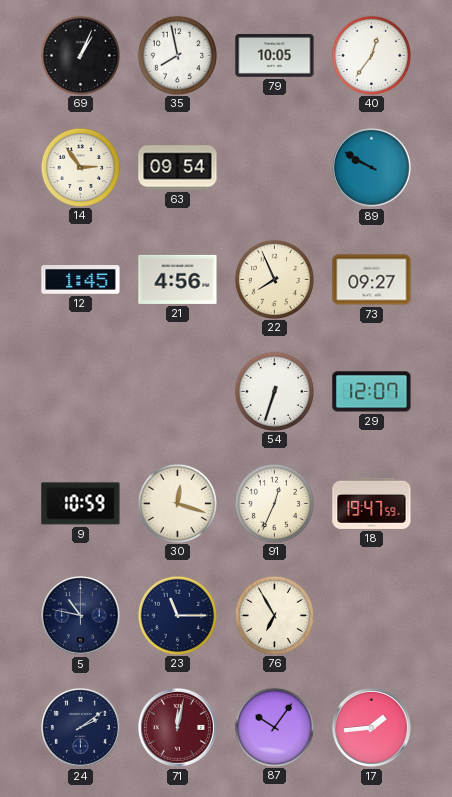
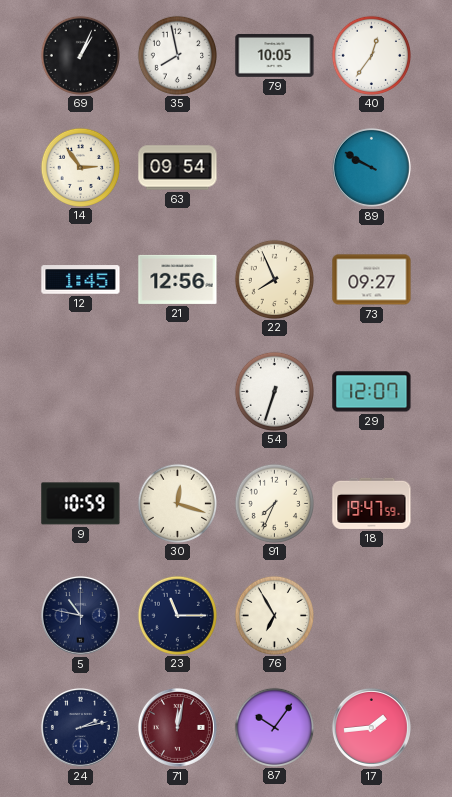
21: 4:56 -> 12:56 (178, 279)
91: 12:34 -> 7:34 (274, 503)
24: 2:09 -> 2:13 (80, 727)
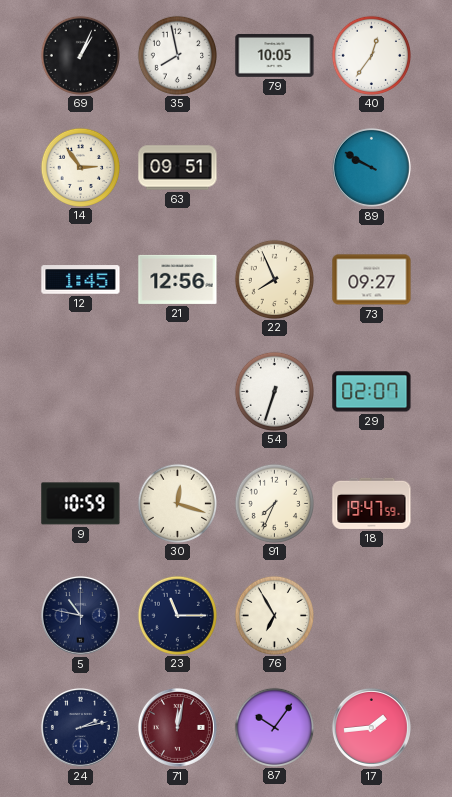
63: 09:54 -> 09:51 (178, 168)
29: 12:07 -> 02:07 (372, 392)
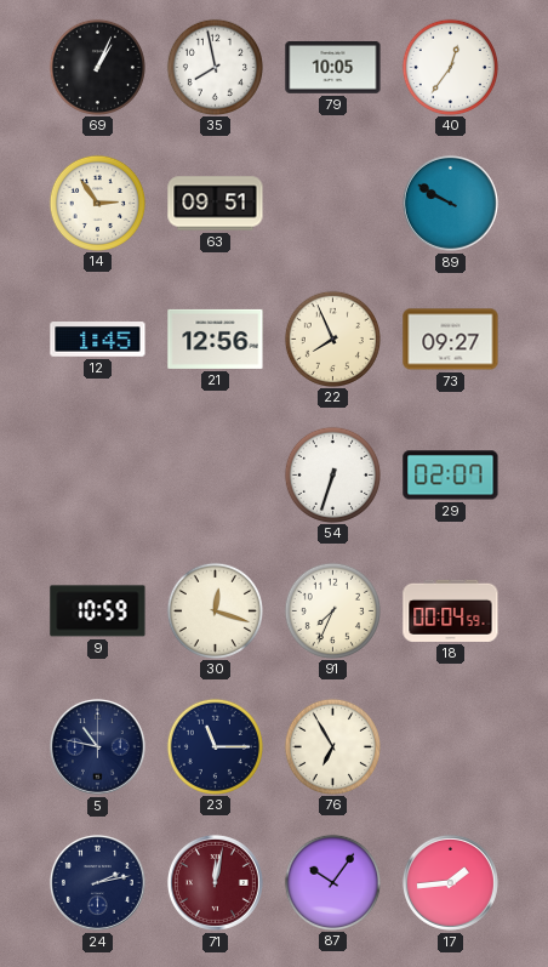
18: 19:47 -> 00:04 (451, 610)
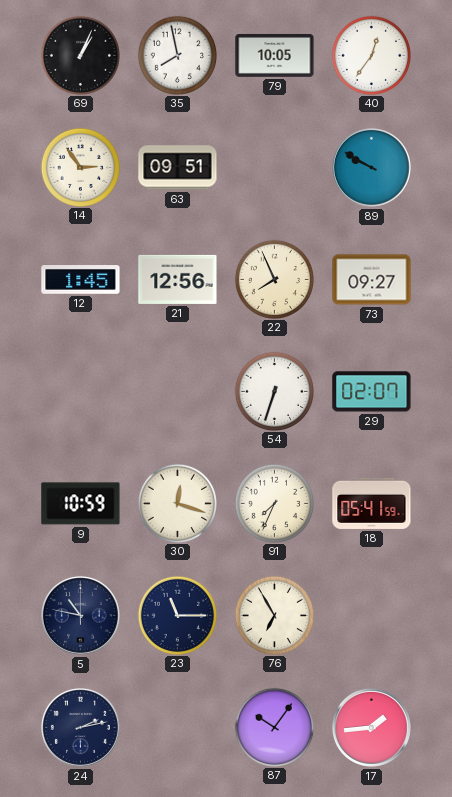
18: 00:04 -> 05:41 (372, 503)
71: 12:02 -> none (215, 882)
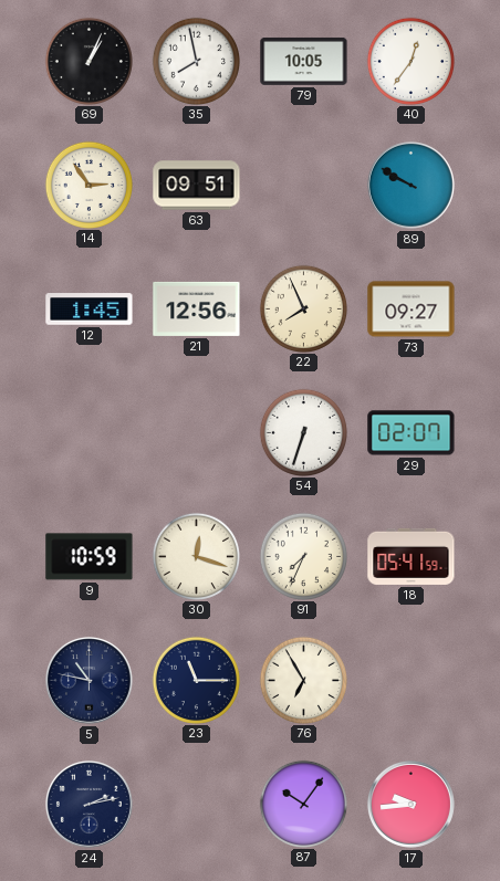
17: 1:44 -> 9:44 (410, 804)
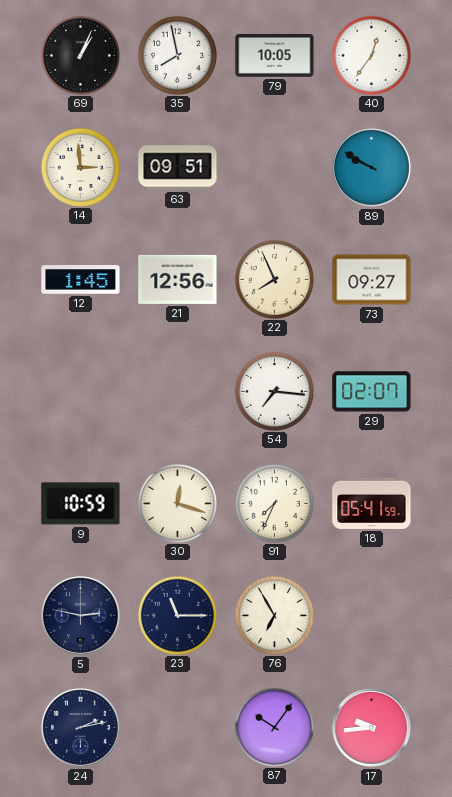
14: 2:54 -> 2:59 (80, 167)
54: 6:33 -> 7:16 (274, 391)
5: 10:47 -> 2:47 (80, 615)
